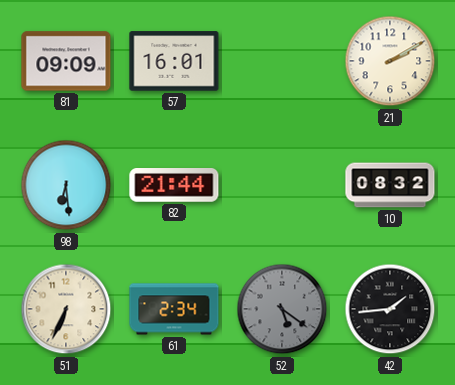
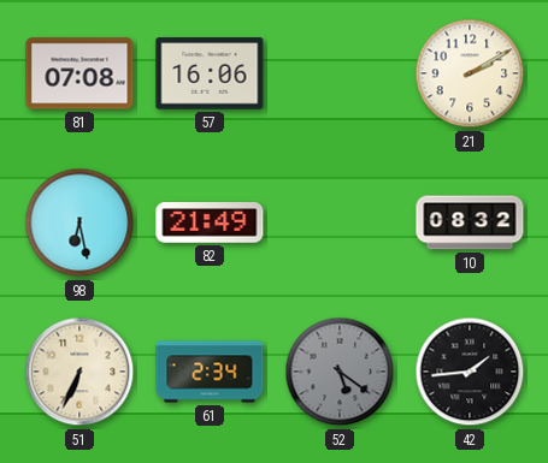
81: 09:09 -> 07:08 (79, 73)
57: 16:01 -> 16:06 (210, 73)
98: 6:29 -> 6:28 (79, 222)
82: 21:44 -> 21:49 (210, 222)
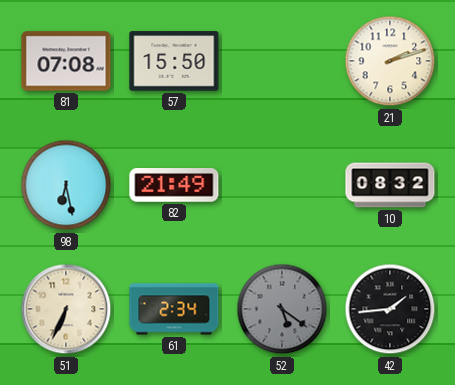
57: 16:06 -> 15:50 (174, 61)
21: 2:10 -> 2:12 (390, 61)
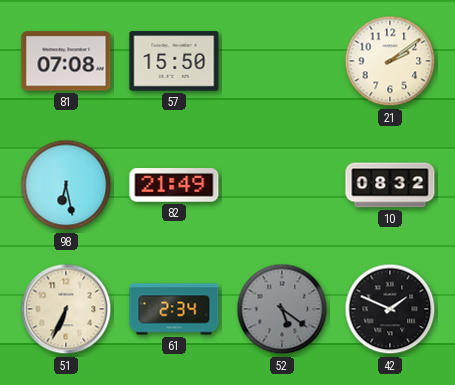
21: 2:12 -> 2:09 (390, 61)
42: 1:44 -> 1:49 (390, 309)
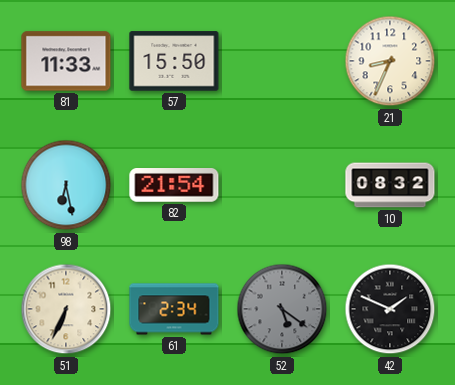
81: 07:08 -> 11:33 (66, 61)
21: 2:09 -> 8:34 (390, 61)
82: 21:49 -> 21:54 (174, 185)
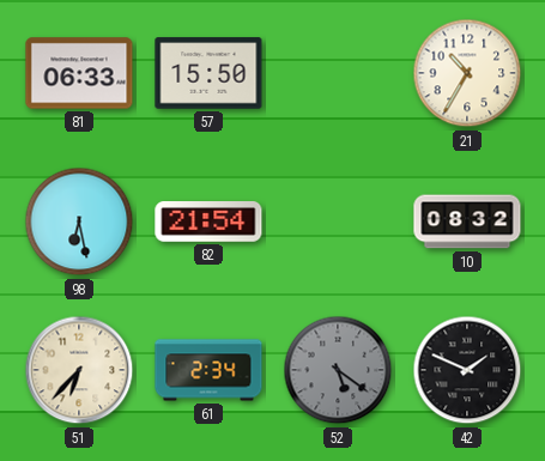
81: 11:33 -> 06:33 (79, 73)
21: 8:34 -> 10:35 (467, 73)
51: 6:34 -> 6:37 (79, 370)
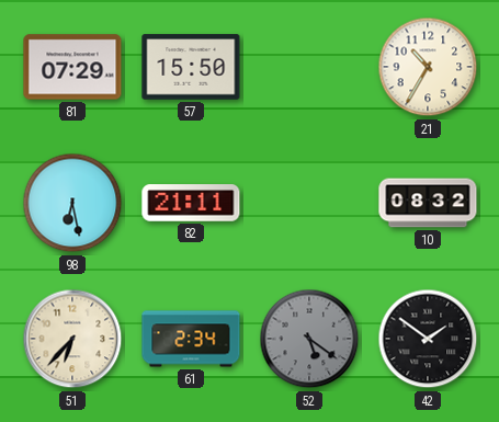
81: 06:33 -> 07:29 (72, 67)
82: 21:54 -> 21:11 (191, 203)
42: 1:49 -> 1:51 (428, 339)
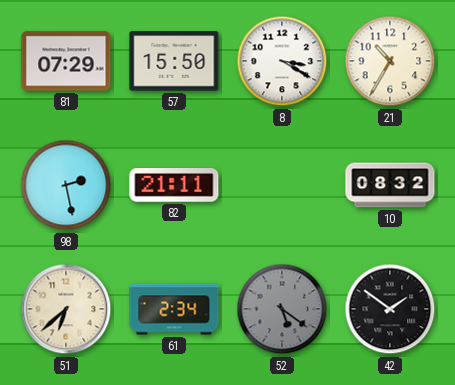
8: none -> 3:20 (282, 61)
98: 6:28 -> 2:28 (66, 185)
51: 6:37 -> 6:38 (66, 309)
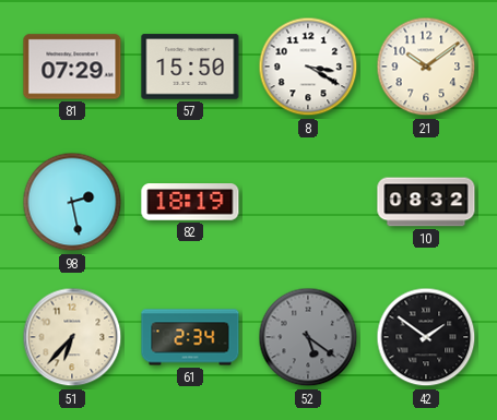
21: 10:35 -> 10:09 (426, 67)
82: 21:11 -> 18:19 (190, 202)
51: 6:38 -> 6:37 (72, 337)
